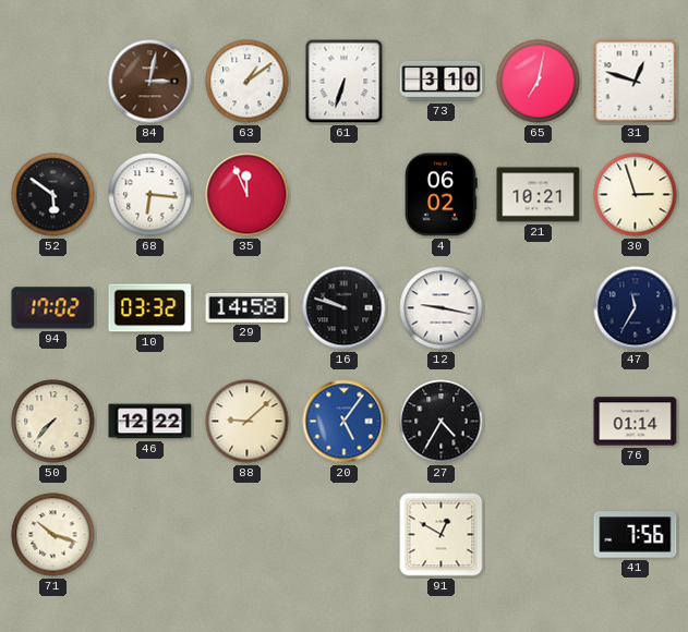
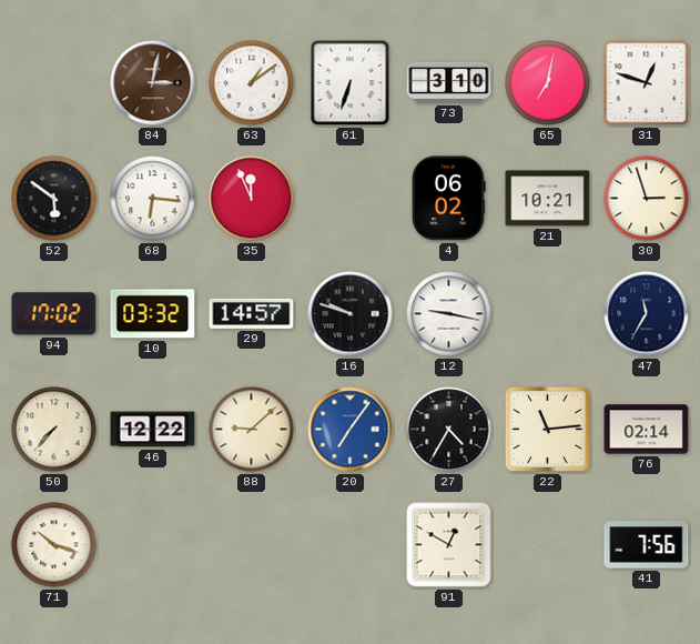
29: 14:58 -> 14:57 (252, 313)
20: 5:06 -> 7:06 (351, 430)
22: none -> 11:14 (547, 429)
76: 01:14 -> 02:14 (647, 430)
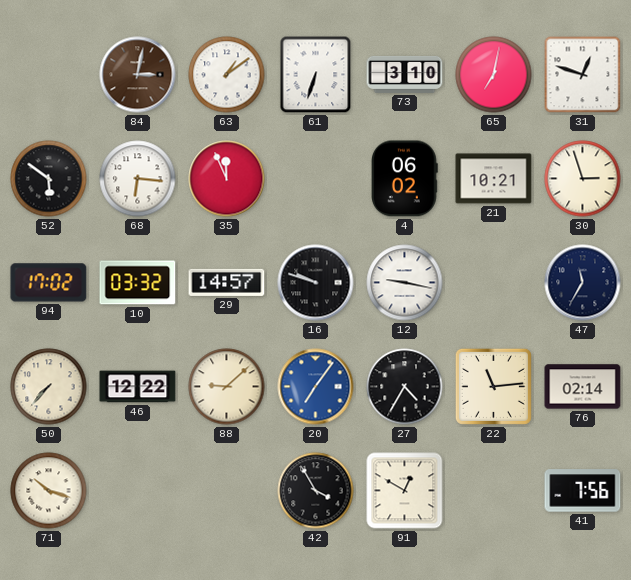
42: none -> 3:55 (316, 491)
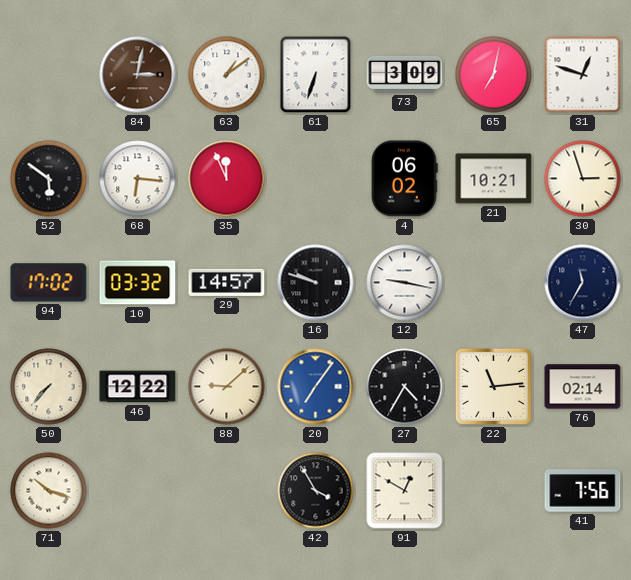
73: 3:10 -> 3:09 (405, 74)
